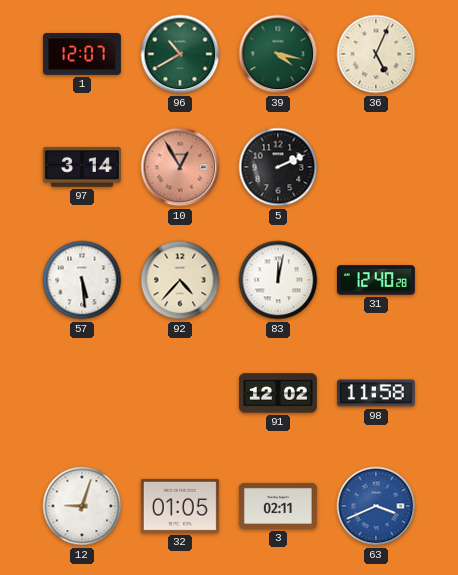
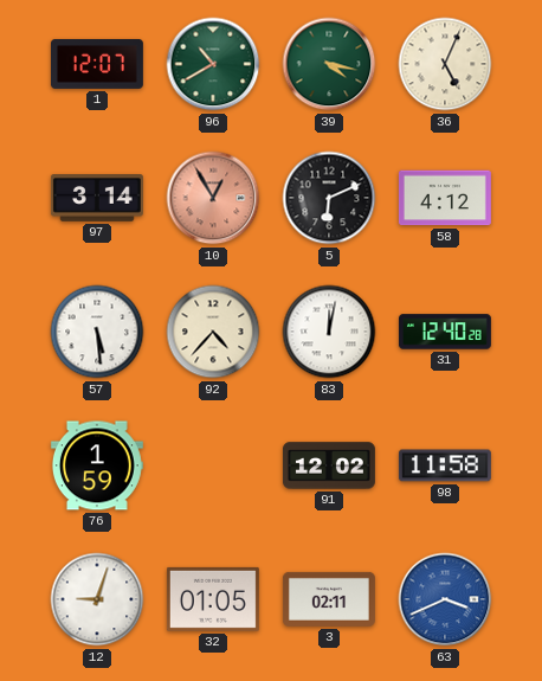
5: 2:11 -> 6:11 (329, 198)
58: none -> 4:12 (445, 198)
76: none -> 1:59 (97, 465)
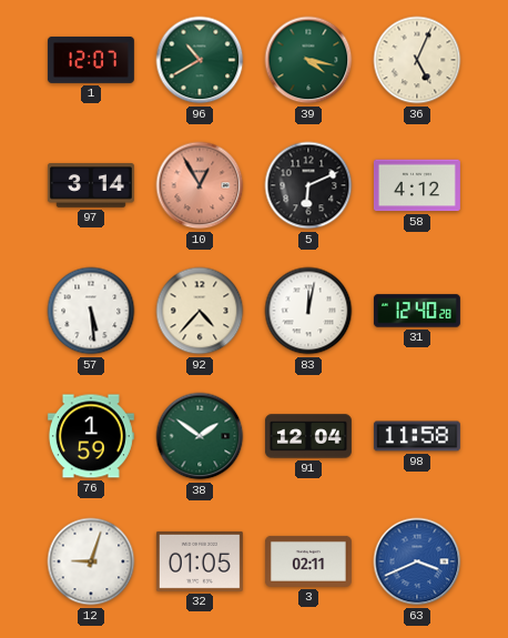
38: none -> 1:51 (200, 436)
91: 12:02 -> 12:04 (308, 436)
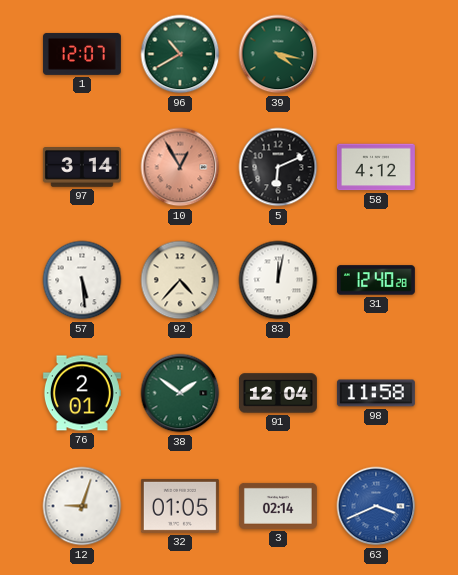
36: 5:04 -> none (417, 60)
76: 1:59 -> 2:01 (82, 393)
3: 02:11 -> 02:14 (278, 506)
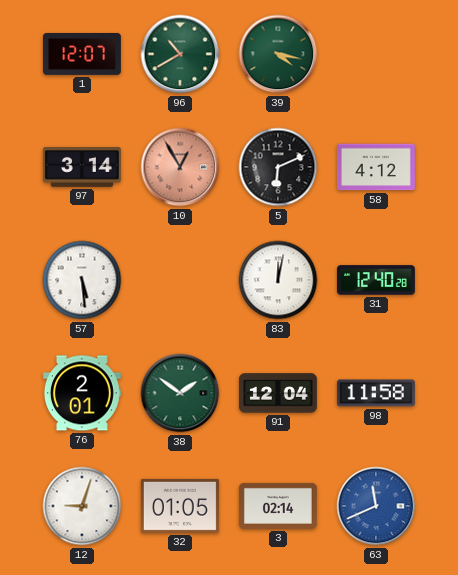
92: 4:37 -> none (180, 280)
63: 3:41 -> 11:41 (376, 506)
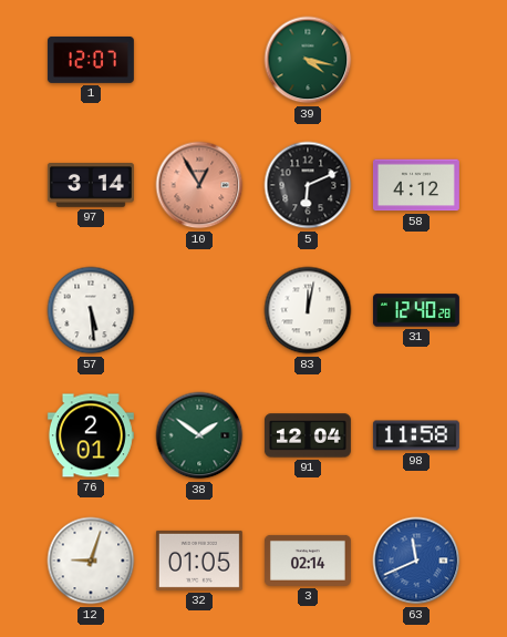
96: 10:40 -> none (180, 54)
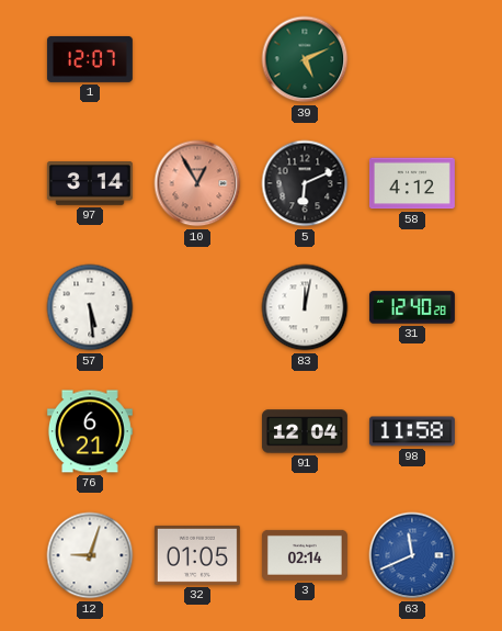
39: 4:17 -> 5:11 (305, 59)
76: 2:01 -> 6:21 (90, 431)
38: 1:51 -> none (199, 435)
